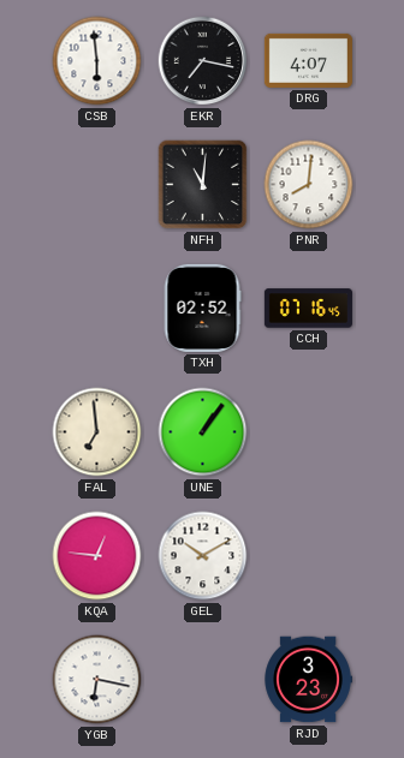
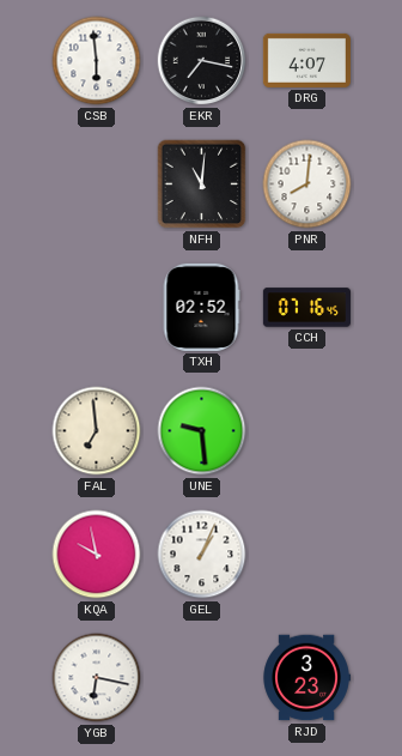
UNE: 1:06 -> 9:29 (202, 431)
KQA: 12:46 -> 9:58 (97, 555)
GEL: 10:10 -> 1:04 (202, 555)
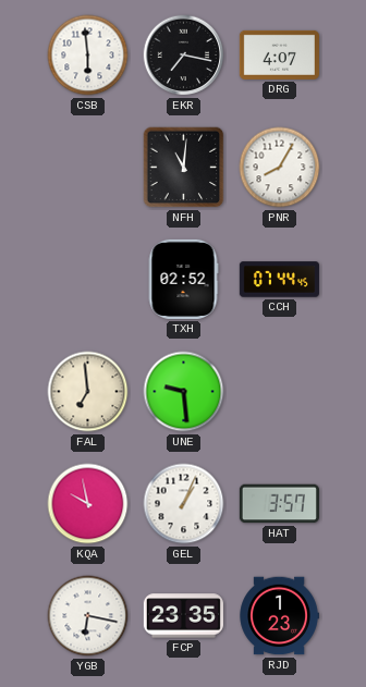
PNR: 8:01 -> 8:05 (280, 168)
CCH: 07:16 -> 07:44 (279, 280)
HAT: none -> 3:57 (279, 504)
FCP: none -> 23:35 (183, 616)
RJD: 3:23 -> 1:23 (279, 616)
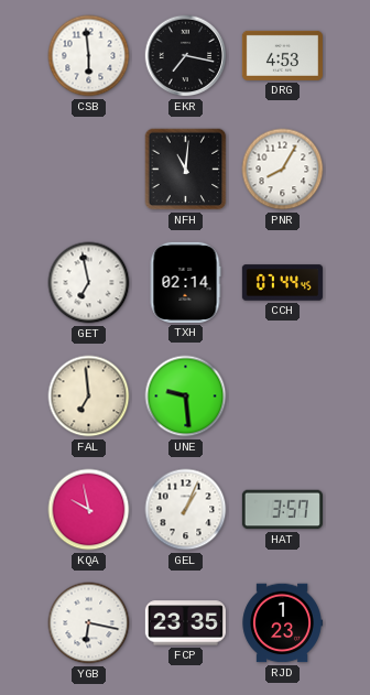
DRG: 4:07 -> 4:53 (282, 55)
GET: none -> 6:58 (89, 283)
TXH: 02:52 -> 02:14 (185, 282)
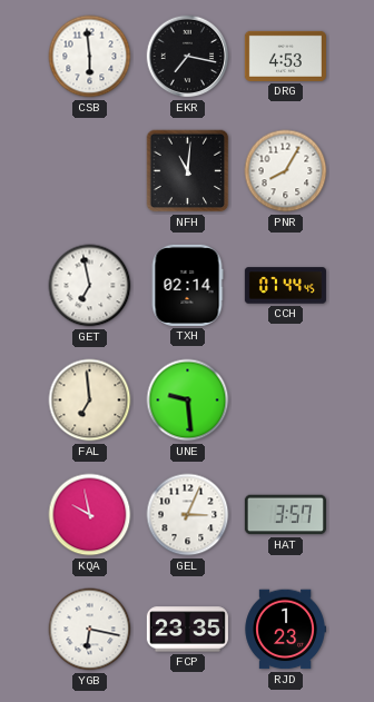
GEL: 1:04 -> 3:04 (188, 515)
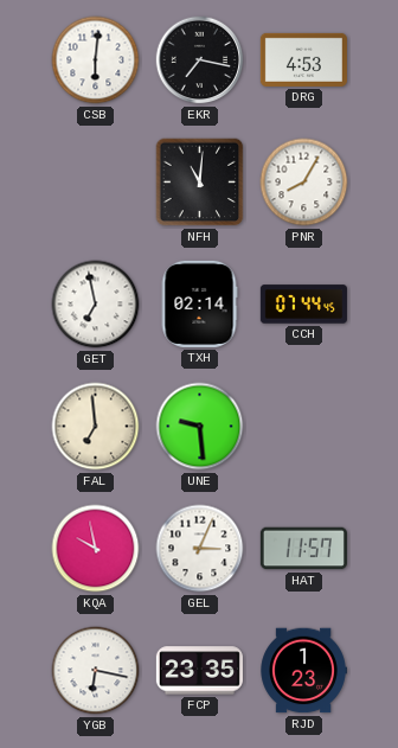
CSB: 5:59 -> 6:01 (96, 60)
HAT: 3:57 -> 11:57 (303, 549)
